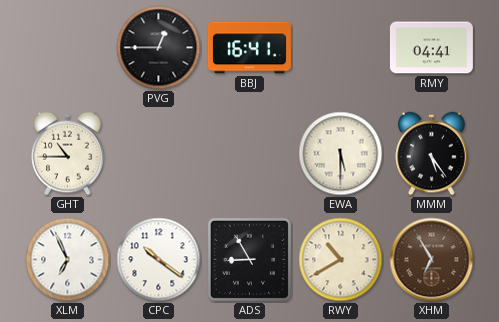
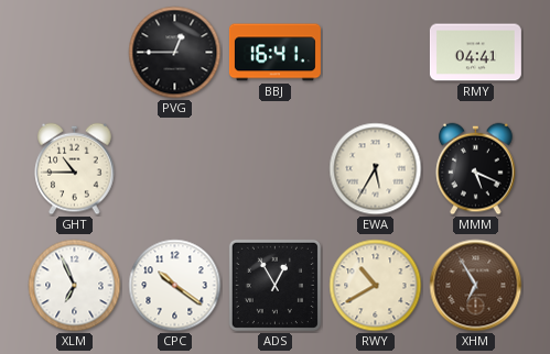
EWA: 5:30 -> 5:35 (376, 169)
MMM: 5:24 -> 5:19 (476, 169)
ADS: 8:55 -> 12:55 (274, 285)
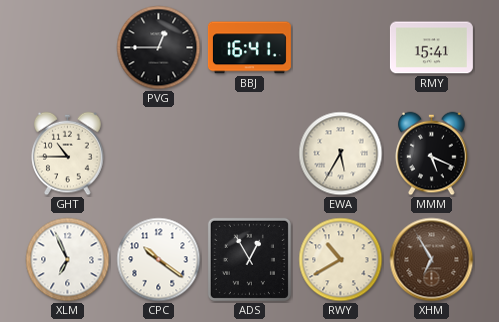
RMY: 04:41 -> 15:41 (431, 48)
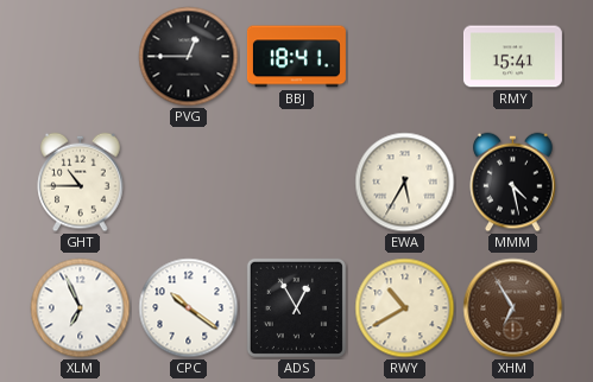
BBJ: 16:41 -> 18:41 (296, 57)
MMM: 5:19 -> 4:28 (513, 183)
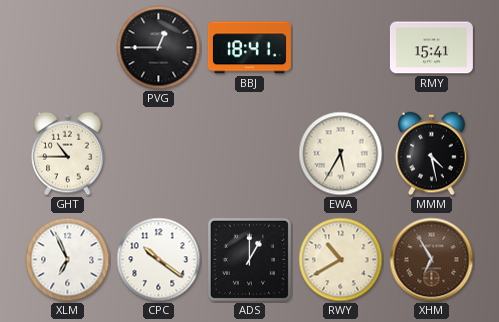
ADS: 12:55 -> 1:00 (249, 259)
